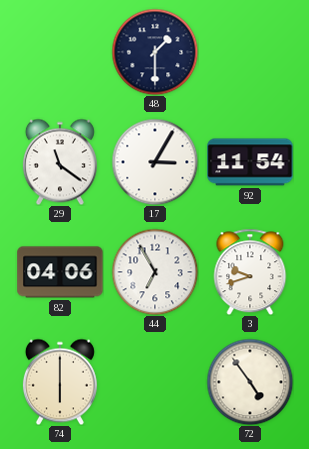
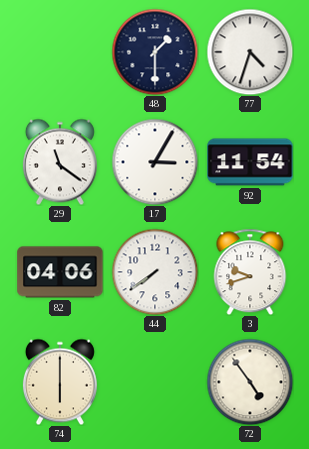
77: none -> 4:33 (250, 52)
44: 6:55 -> 7:39 (155, 272)
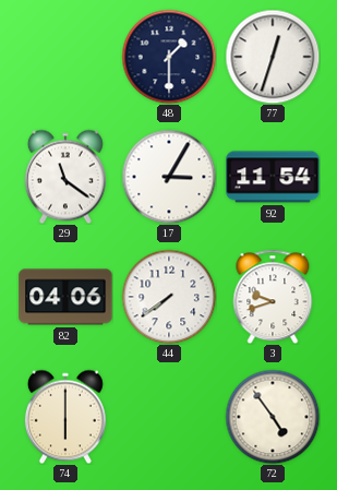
77: 4:33 -> 12:33 (273, 57)
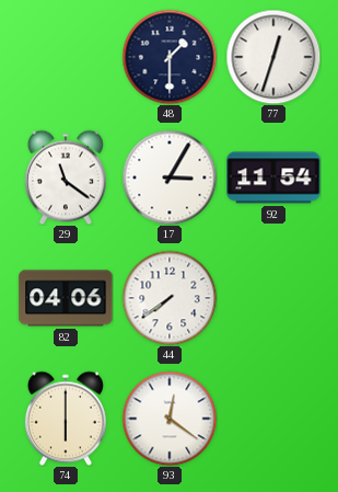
3: 9:42 -> none (273, 297)
93: none -> 12:21 (170, 419)
72: 4:54 -> none (273, 417)
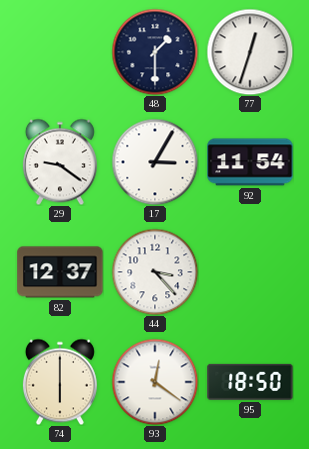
29: 11:21 -> 9:21 (60, 162)
82: 04:06 -> 12:37 (60, 272)
44: 7:39 -> 3:23 (155, 272)
95: none -> 18:50 (250, 382)
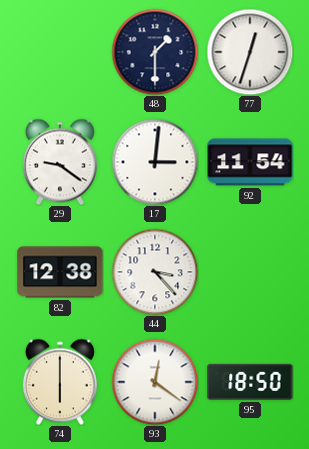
17: 3:05 -> 3:01 (155, 162)
82: 12:37 -> 12:38 (60, 272)
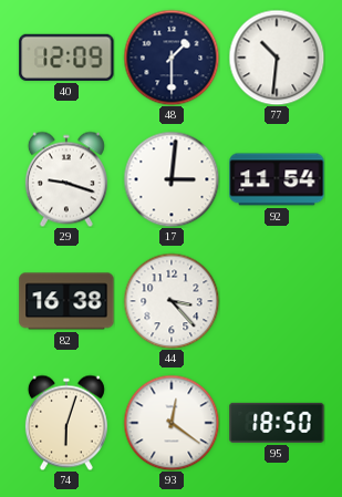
40: none -> 12:09 (66, 58)
77: 12:33 -> 10:31 (277, 58)
29: 9:21 -> 9:18 (66, 179)
82: 12:38 -> 16:38 (66, 301)
74: 6:00 -> 6:03 (66, 423)
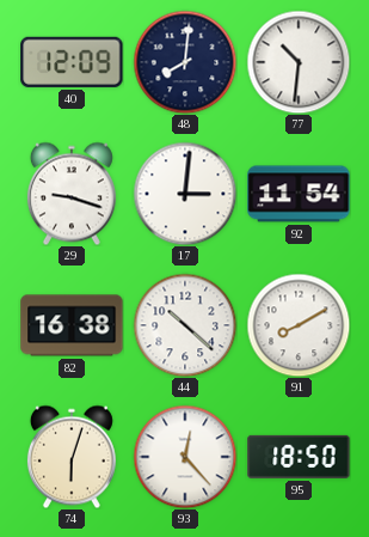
48: 1:30 -> 8:01 (185, 62)
44: 3:23 -> 10:22 (185, 325)
91: none -> 8:10 (299, 325)
93: 12:21 -> 12:23 (185, 457)
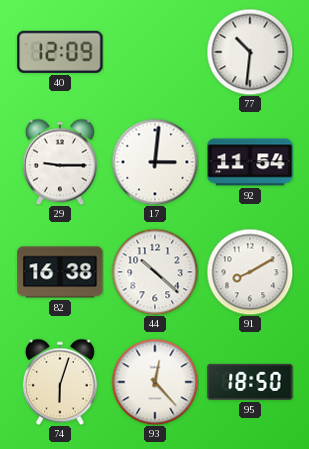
48: 8:01 -> none (185, 62)
29: 9:18 -> 9:15 (60, 162)
